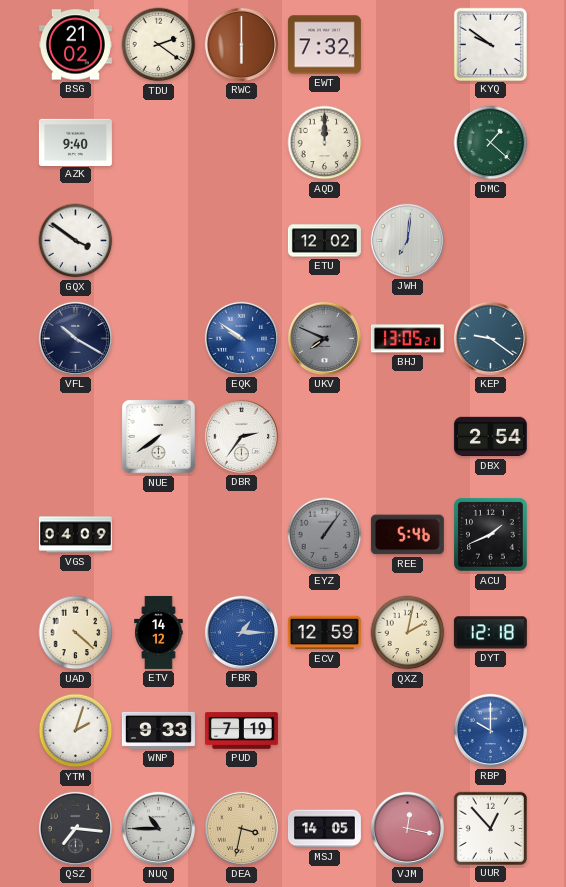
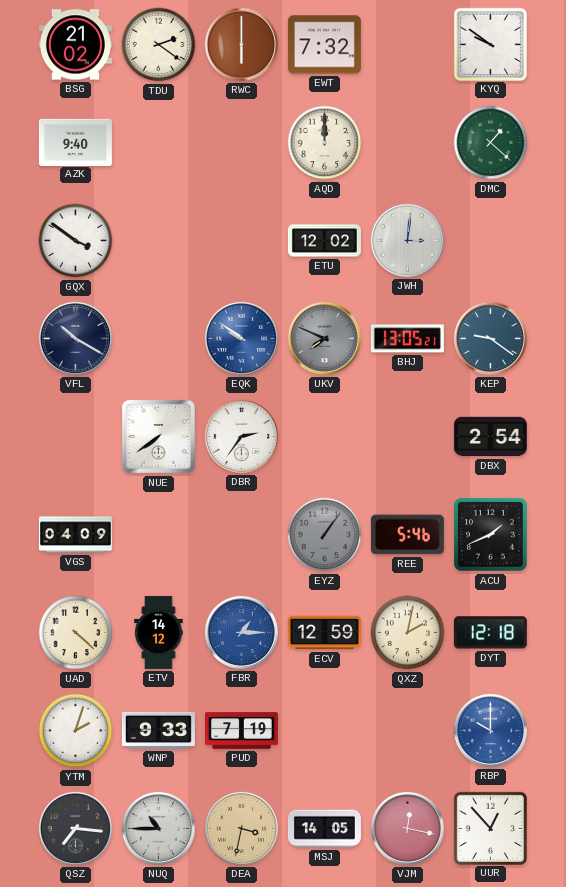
JWH: 7:01 -> 3:01 (407, 240)
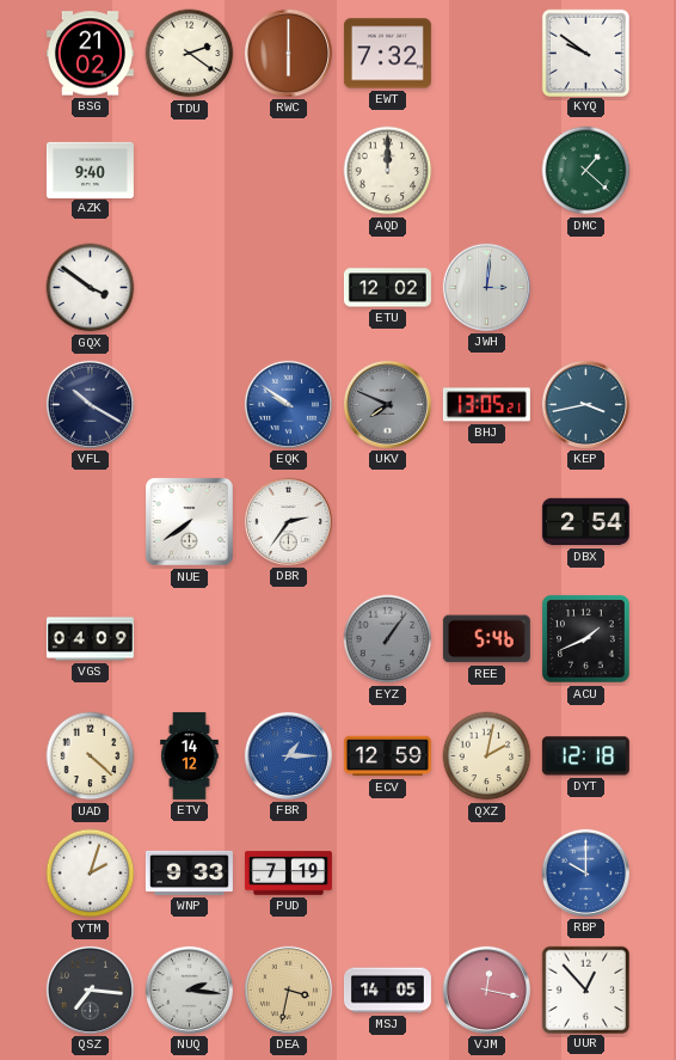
KEP: 9:21 -> 3:43 (585, 404)
NUQ: 10:45 -> 2:16 (189, 989)
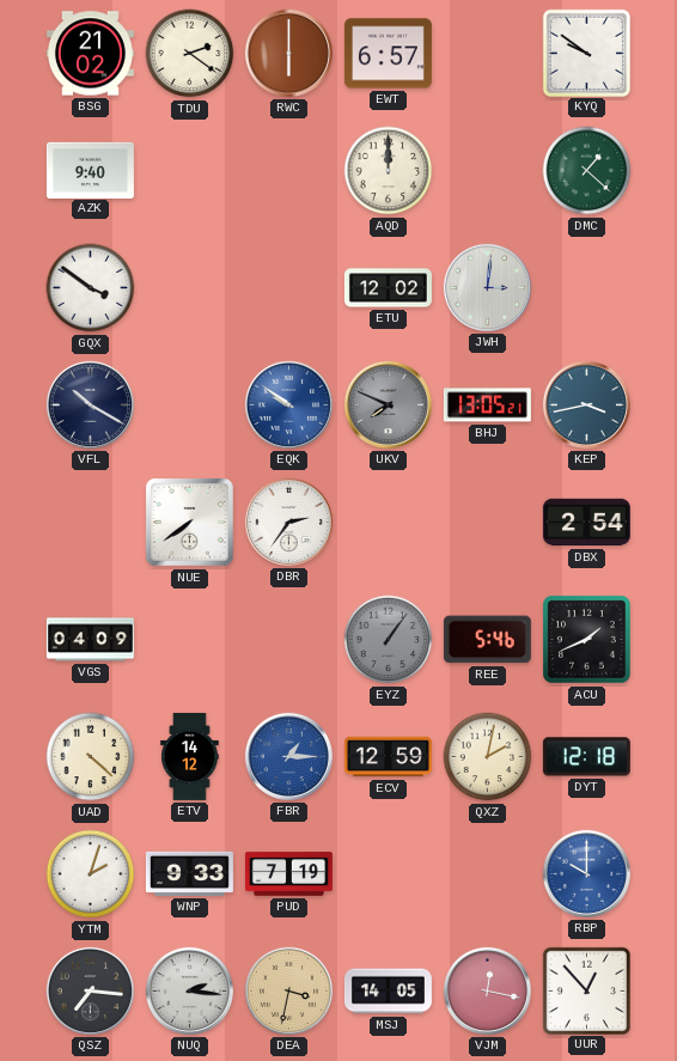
EWT: 7:32 -> 6:57 (388, 54)
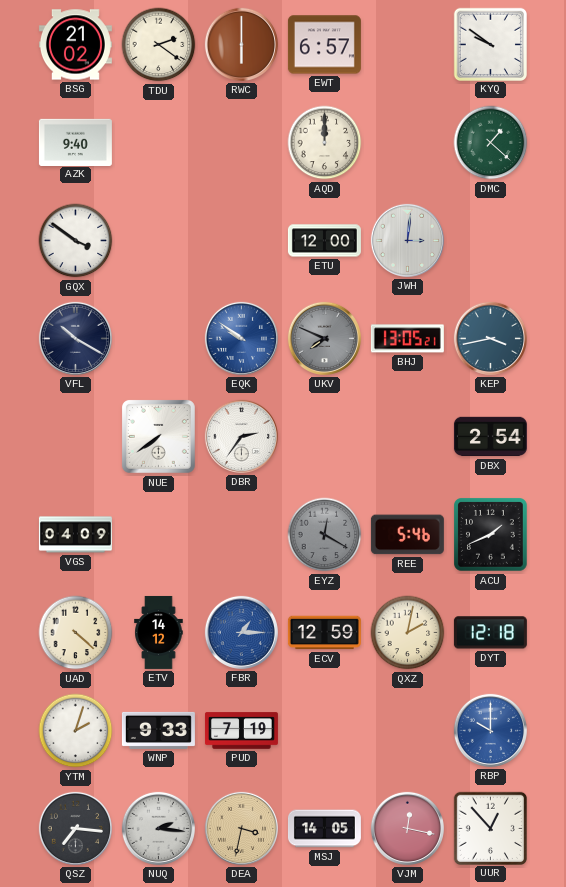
ETU: 12:02 -> 12:00 (324, 241)
EYZ: 1:06 -> 12:20 (325, 535)
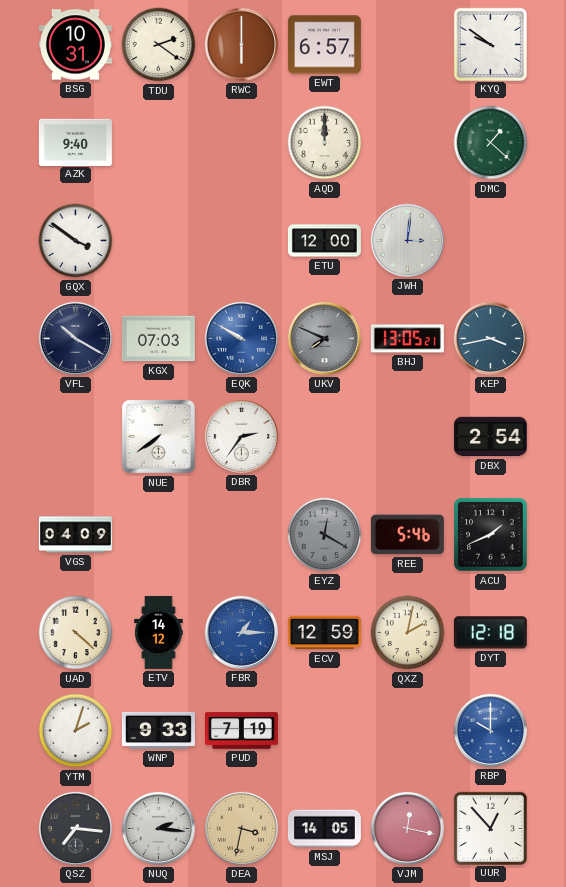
BSG: 21:02 -> 10:31 (75, 45)
KGX: none -> 07:03 (158, 339)
EQK: 9:51 -> 9:50 (241, 338)
